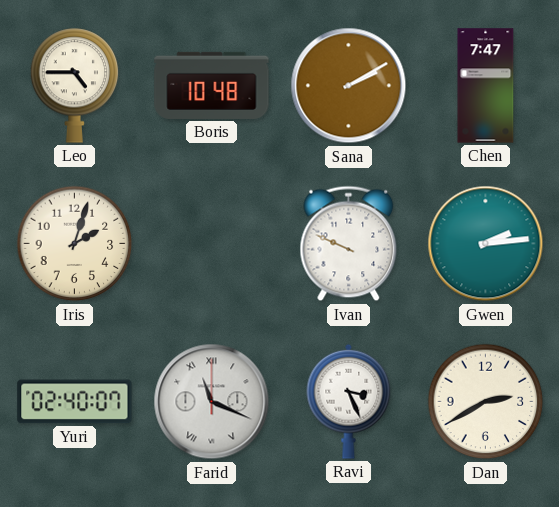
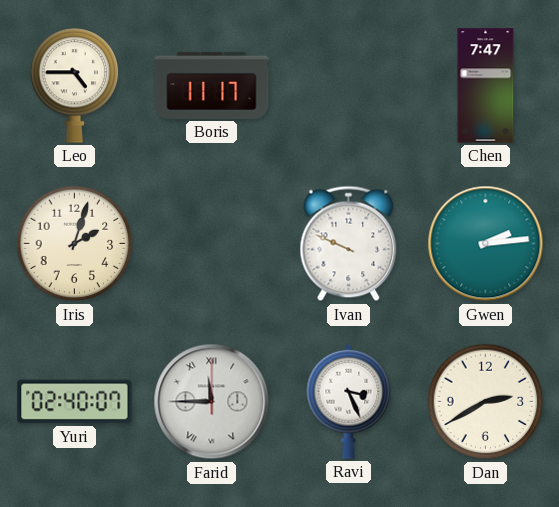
Boris: 10:48 -> 11:17 (212, 85)
Sana: 2:10 -> none (349, 86)
Farid: 11:19 -> 11:45 (212, 402)
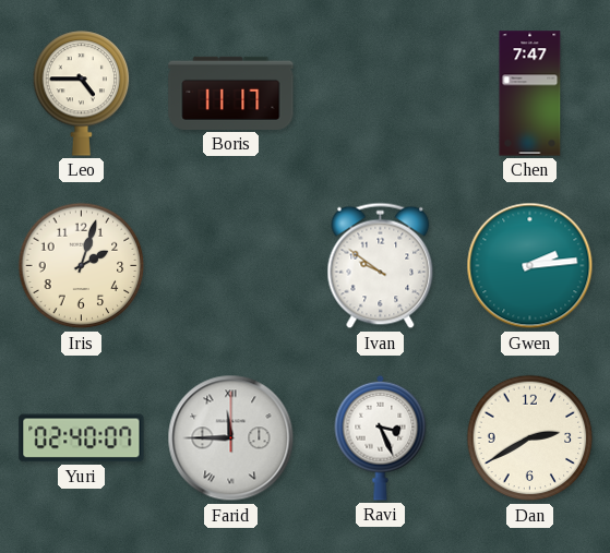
Ivan: 9:49 -> 9:51 (381, 266)
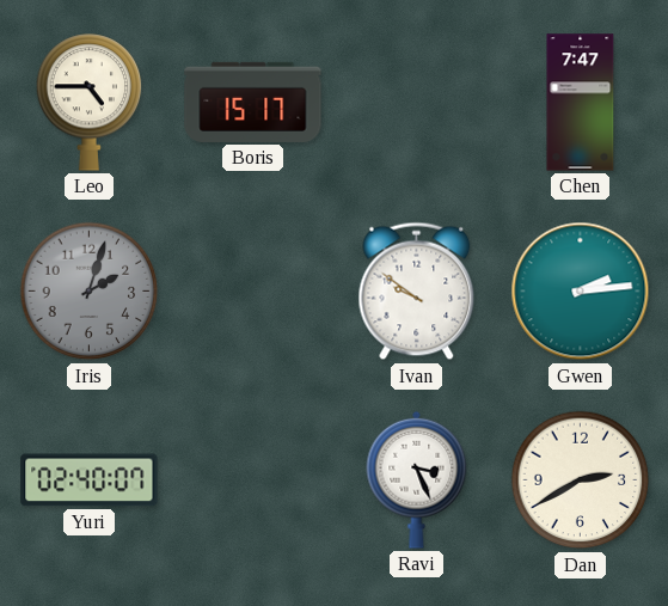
Boris: 11:17 -> 15:17 (253, 102)
Iris dial: cream -> grey (90, 292)
Farid: 11:45 -> none (231, 438)
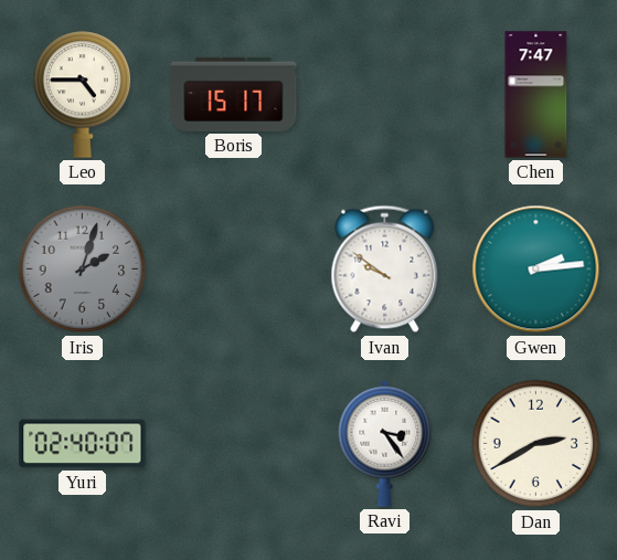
Ravi: 3:26 -> 3:24 (385, 443)
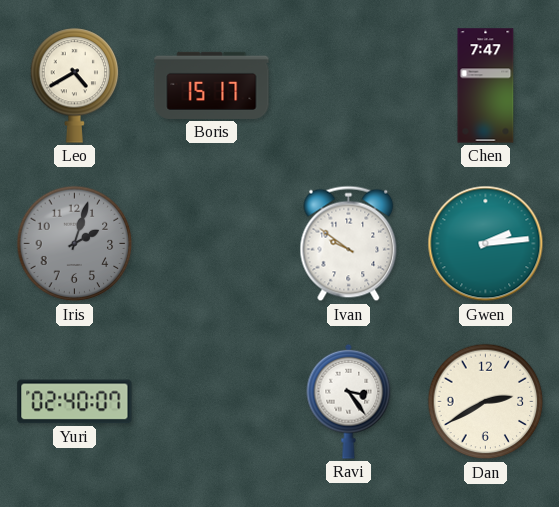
Leo: 4:45 -> 4:40 (75, 86)
